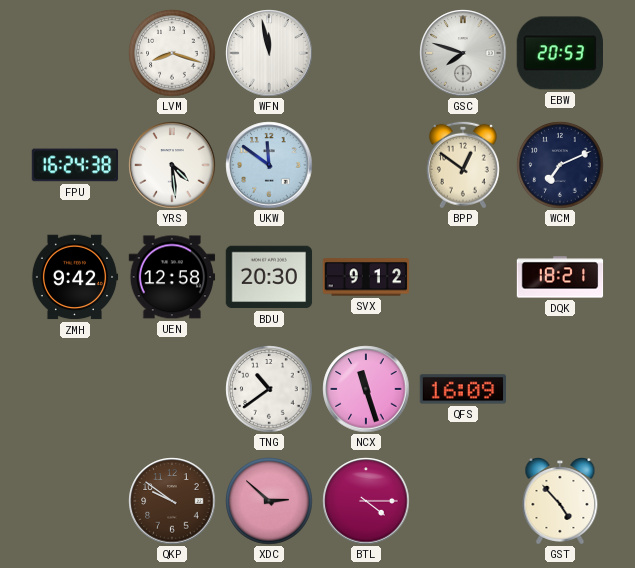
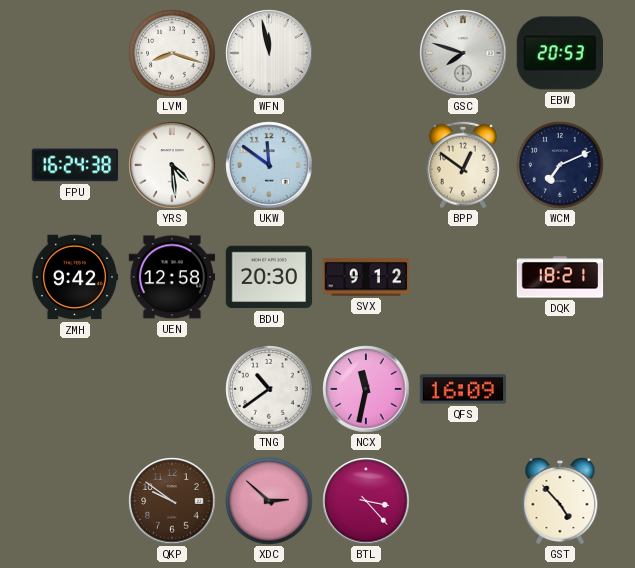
NCX: 11:27 -> 11:32 (366, 389)
BTL: 4:15 -> 3:23 (366, 501)
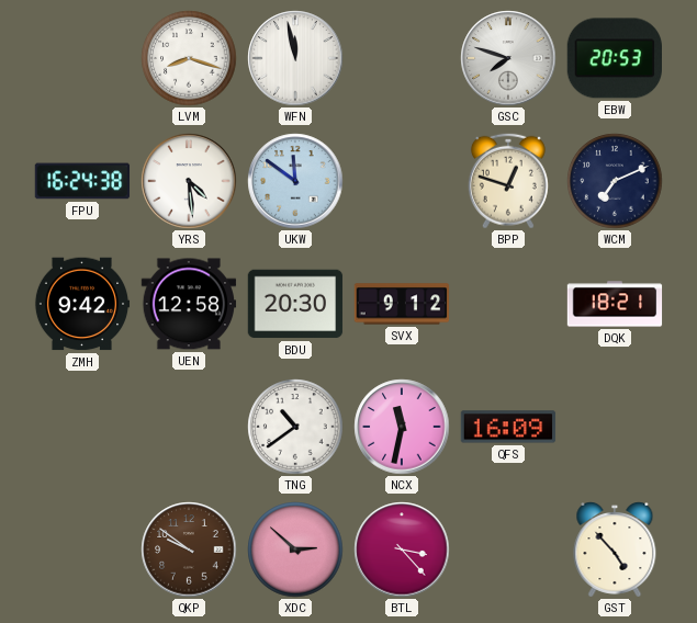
BPP: 12:51 -> 12:48 (508, 181)
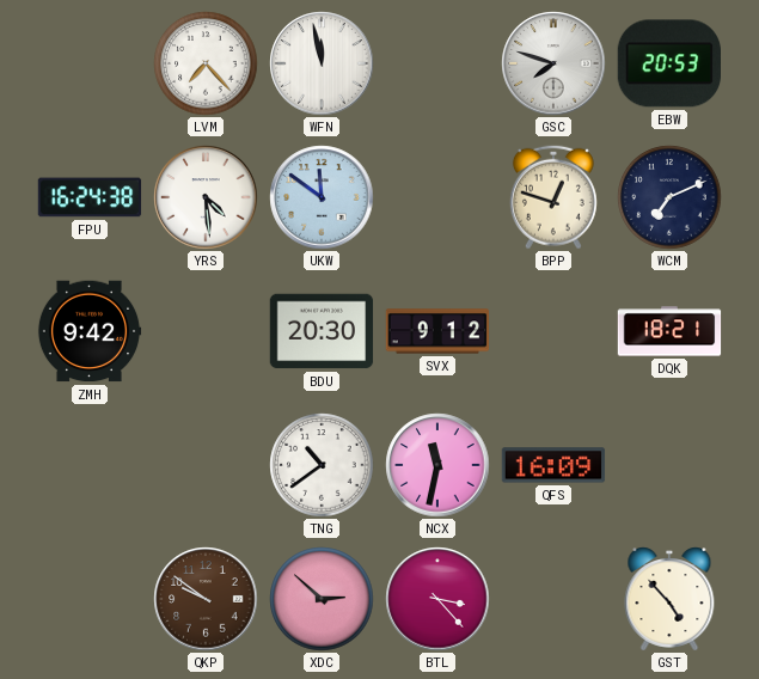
LVM: 8:18 -> 7:23 (206, 63)
UEN: 12:58 -> none (189, 304)
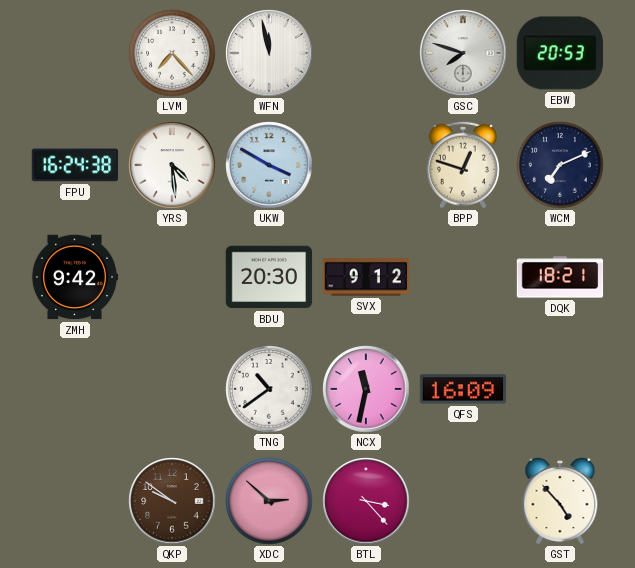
UKW: 11:51 -> 3:50 (269, 165)
